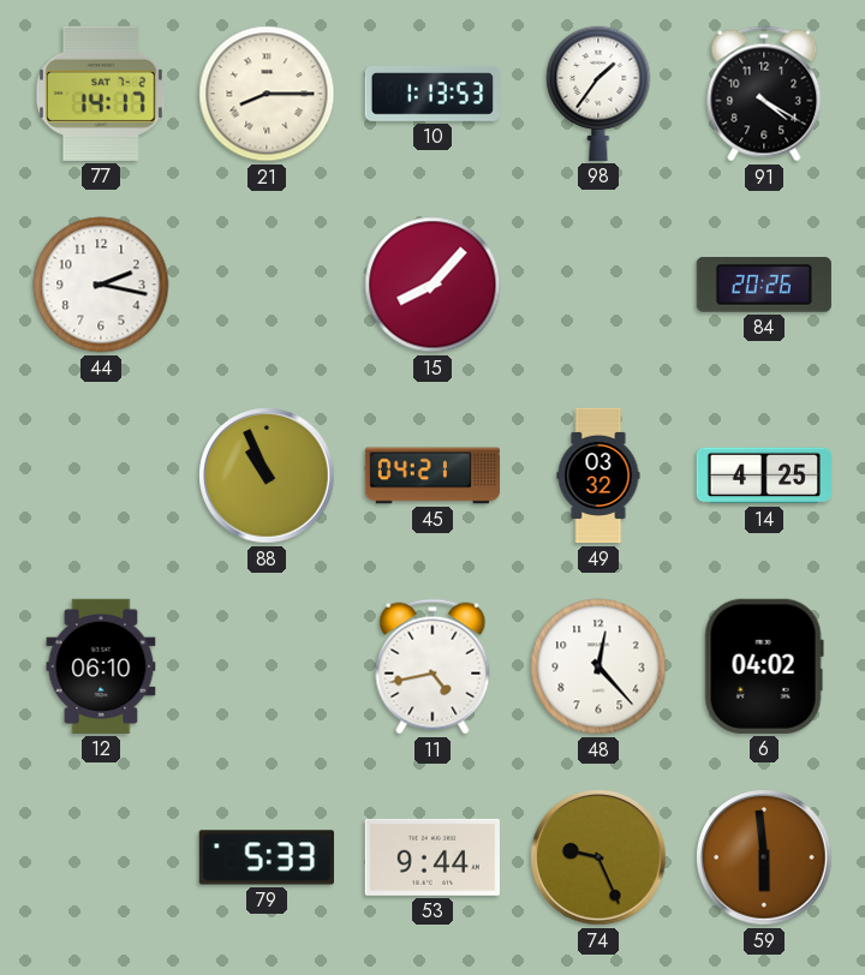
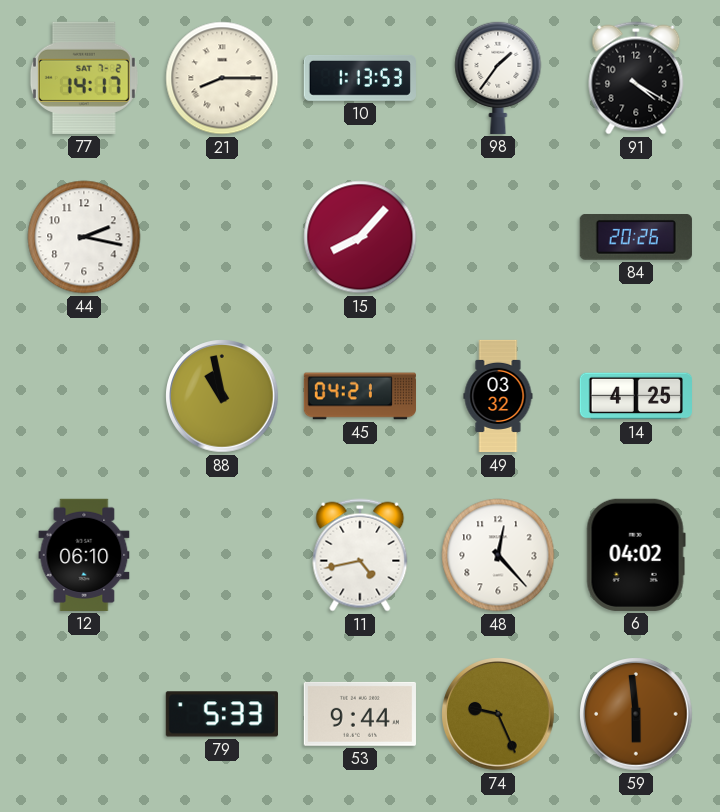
88: 10:56 -> 10:58 (222, 396)
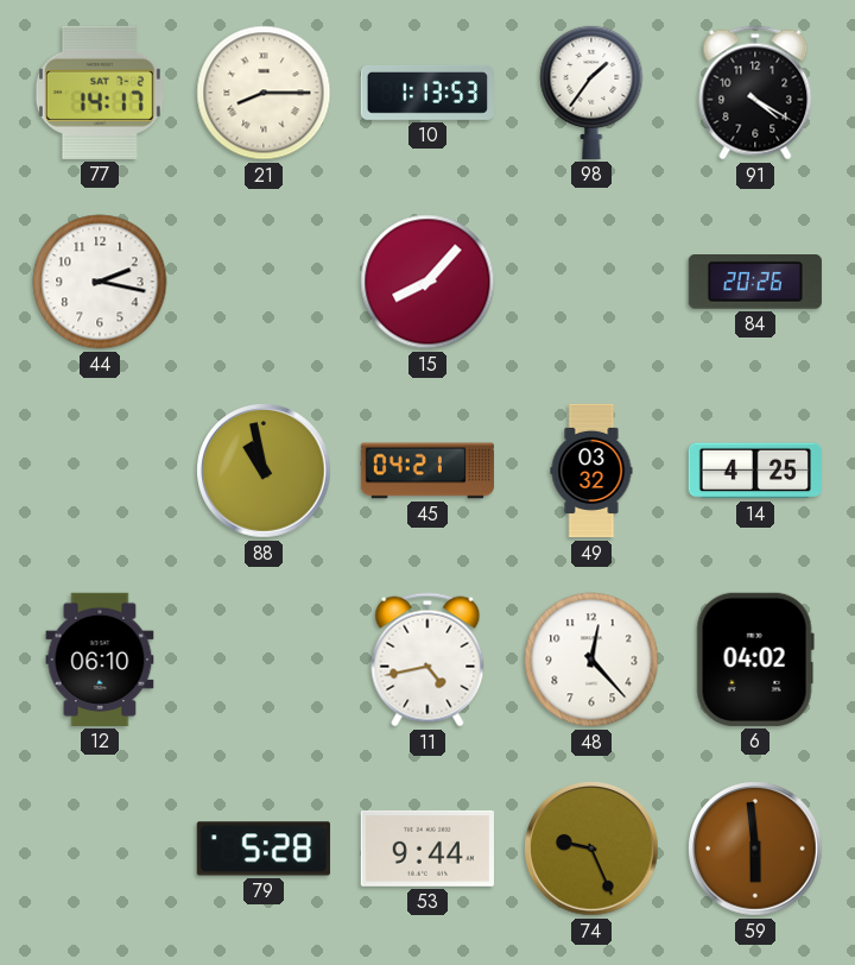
79: 5:33 -> 5:28 (264, 849)
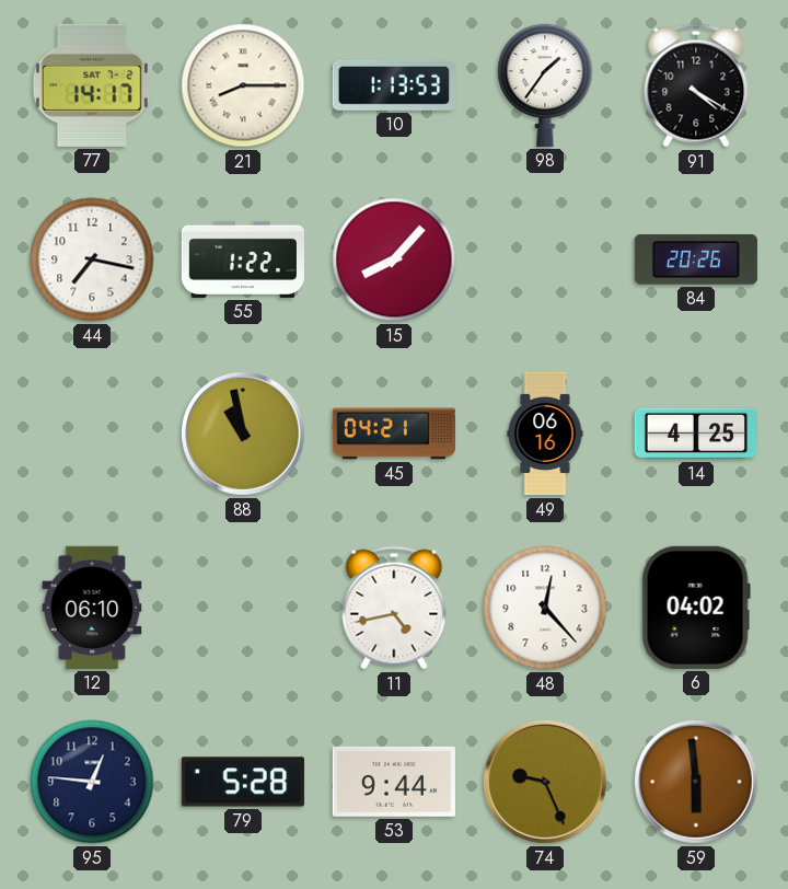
44: 2:17 -> 7:17 (92, 259)
55: none -> 1:22 (243, 259)
49: 03:32 -> 06:16 (545, 434)
95: none -> 12:46 (92, 782)
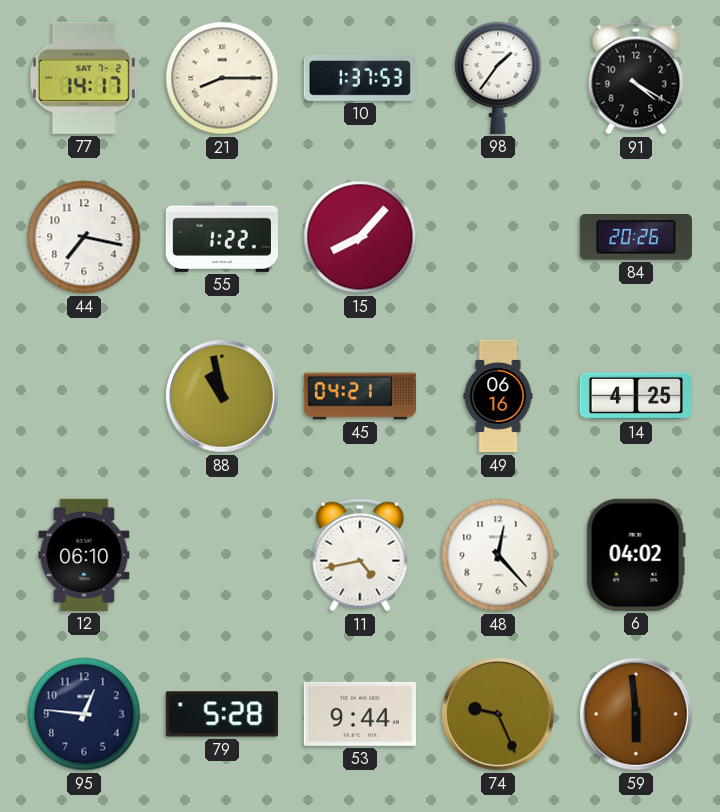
10: 1:13 -> 1:37 (360, 78)
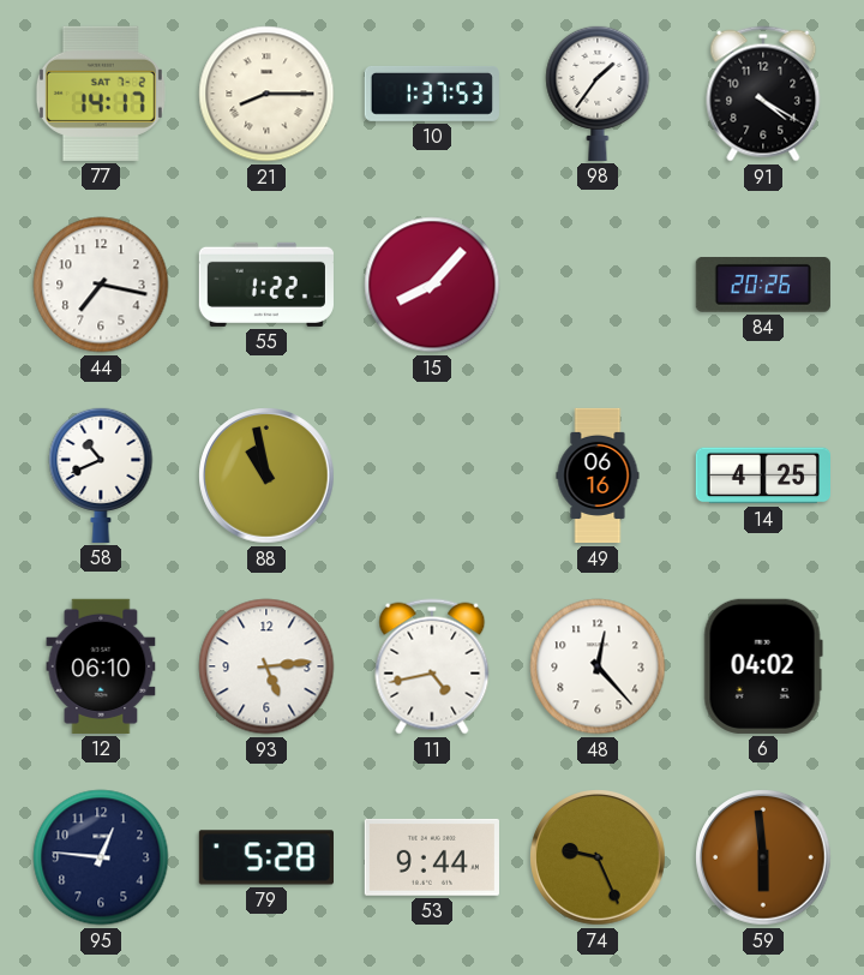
58: none -> 10:41 (101, 474)
45: 04:21 -> none (359, 396)
93: none -> 5:14 (266, 666)
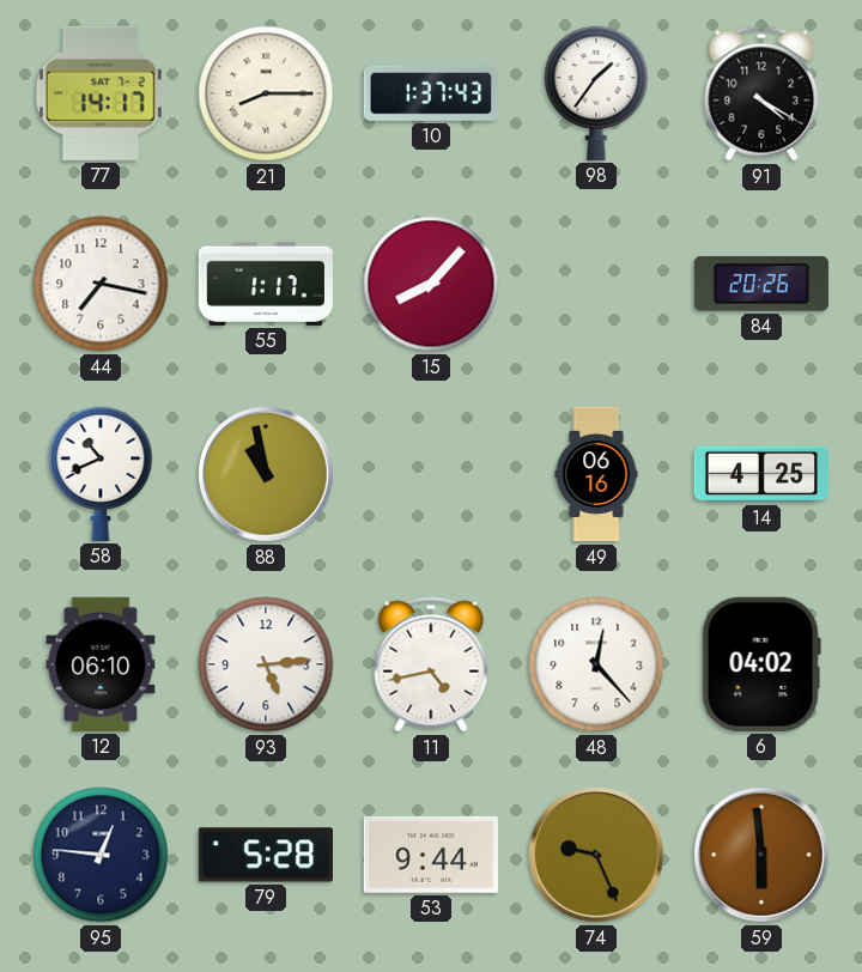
10: 1:37:53 -> 1:37:43 (431, 93)
55: 1:22 -> 1:17 (266, 284)
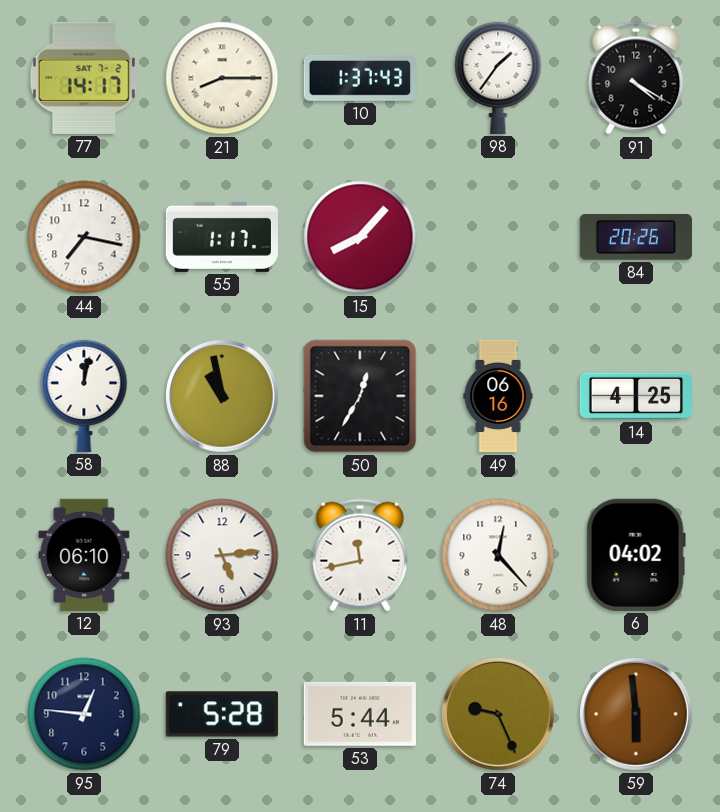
58: 10:41 -> 12:02 (84, 395)
50: none -> 12:35 (360, 396)
11: 4:43 -> 11:43 (360, 555)
53: 9:44 -> 5:44 (360, 714)
